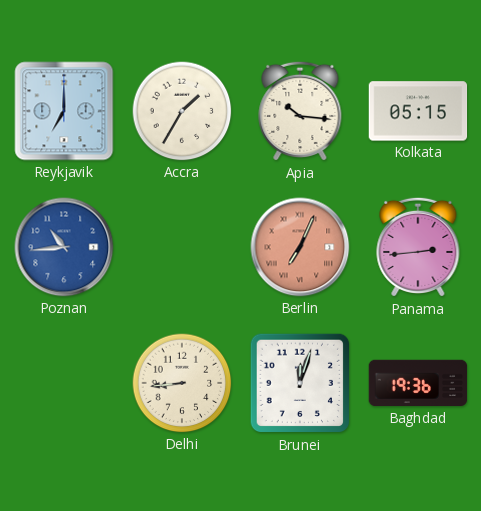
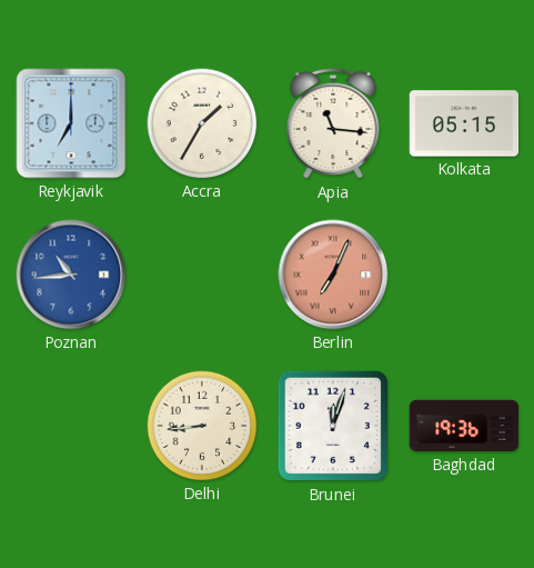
Apia: 10:16 -> 11:16 (333, 123)
Panama: 2:44 -> none (418, 247)
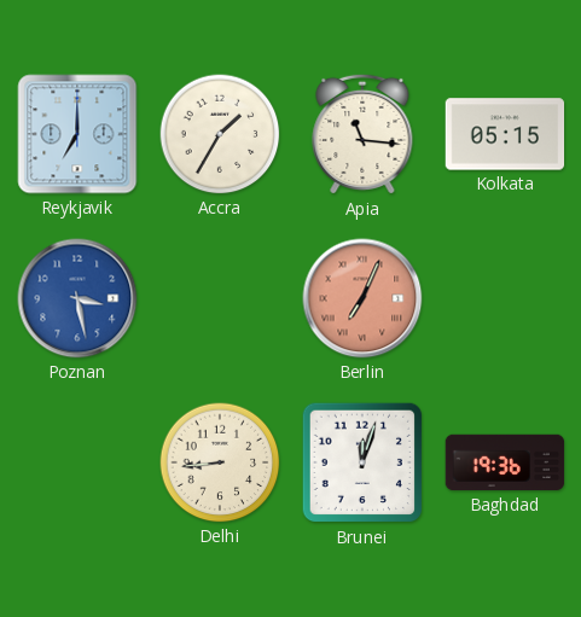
Poznan: 10:44 -> 3:28 (77, 298)
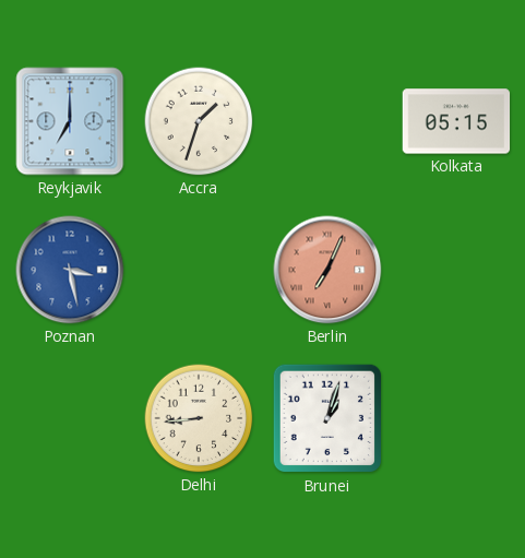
Accra: 1:35 -> 1:33 (199, 121)
Apia: 11:16 -> none (362, 134)
Brunei: 12:03 -> 1:03 (327, 418)
Baghdad: 19:36 -> none (505, 462)
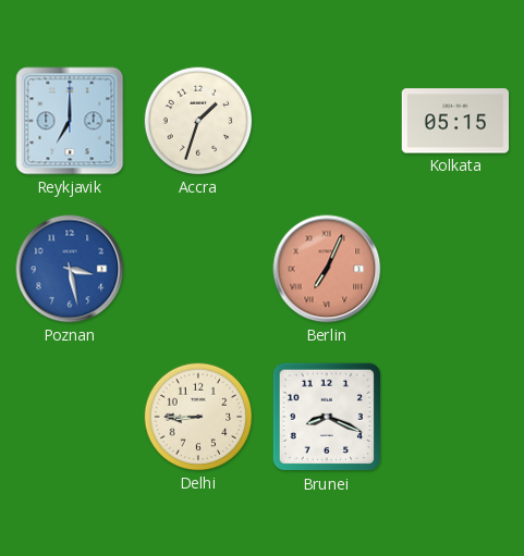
Delhi: 8:44 -> 8:45 (198, 417)
Brunei: 1:03 -> 8:19 (327, 417)
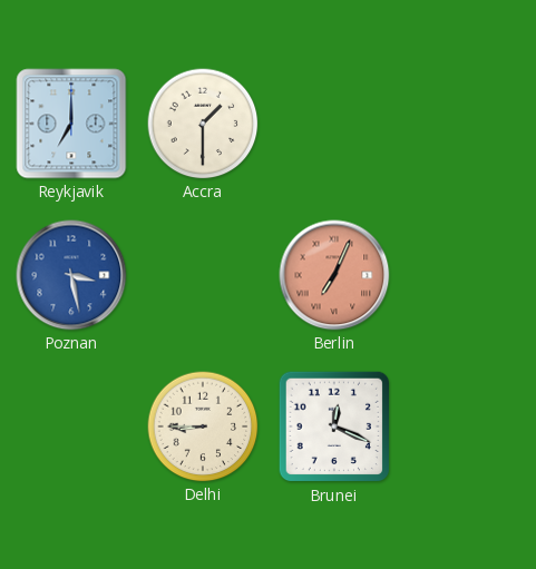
Accra: 1:33 -> 1:30 (203, 124)
Kolkata: 05:15 -> none (455, 121)
Brunei: 8:19 -> 12:19 (334, 426)
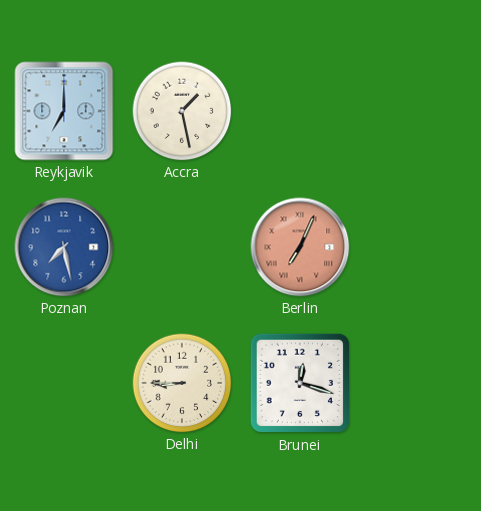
Accra: 1:30 -> 1:28 (182, 111)
Poznan: 3:28 -> 7:28 (64, 247)
Brunei: 12:19 -> 12:18 (300, 383)
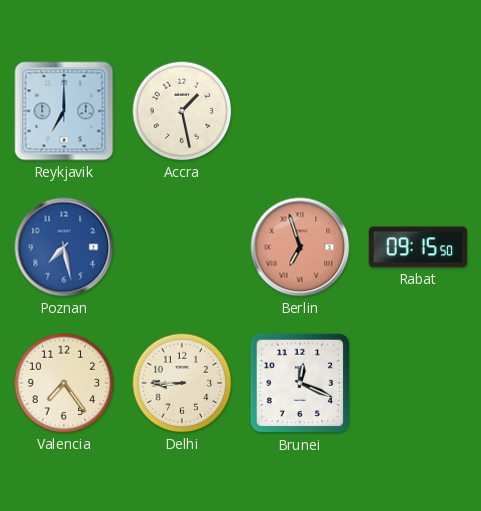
Berlin: 7:04 -> 6:57 (300, 247)
Rabat: none -> 09:15 (418, 247)
Valencia: none -> 7:24 (64, 383)
Brunei: 12:18 -> 12:19 (300, 383)
